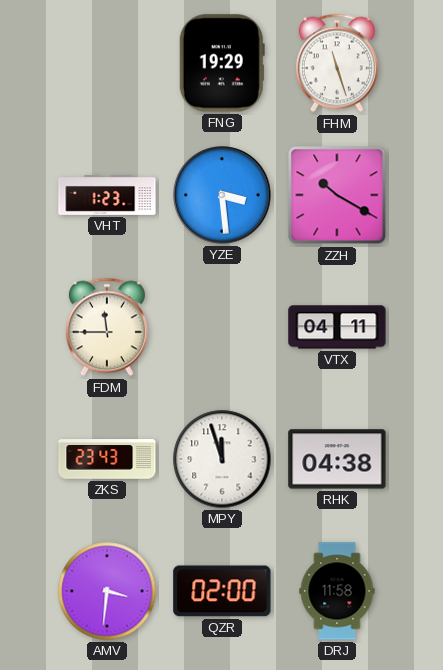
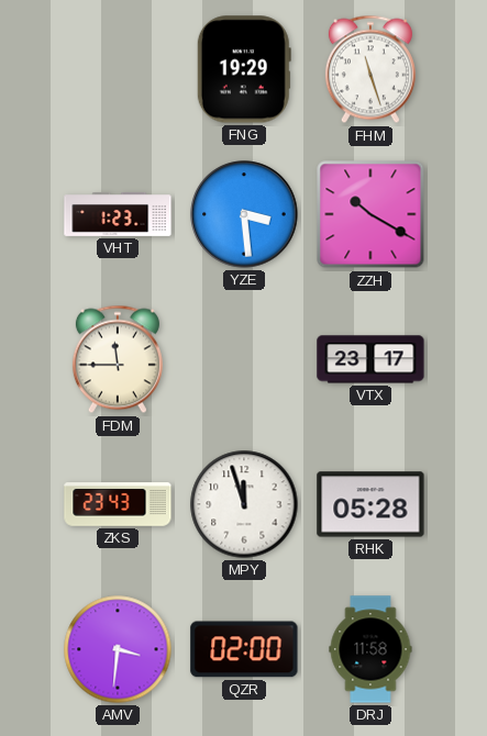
VTX: 04:11 -> 23:17 (370, 359)
RHK: 04:38 -> 05:28 (370, 504)
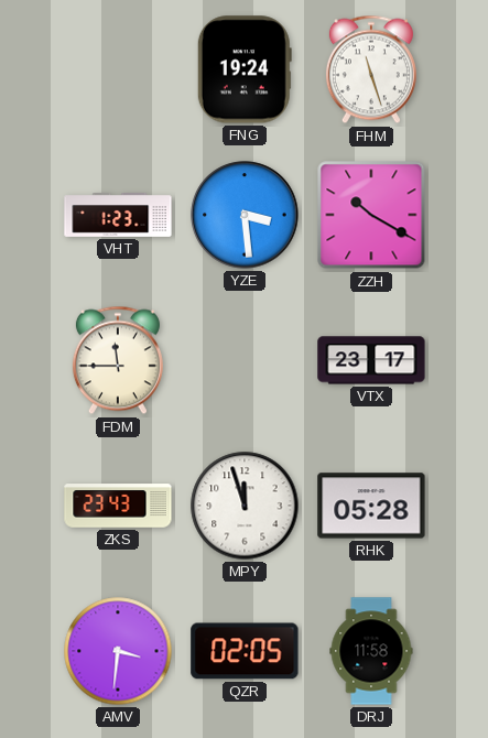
FNG: 19:29 -> 19:24 (245, 69)
QZR: 02:00 -> 02:05 (245, 651)
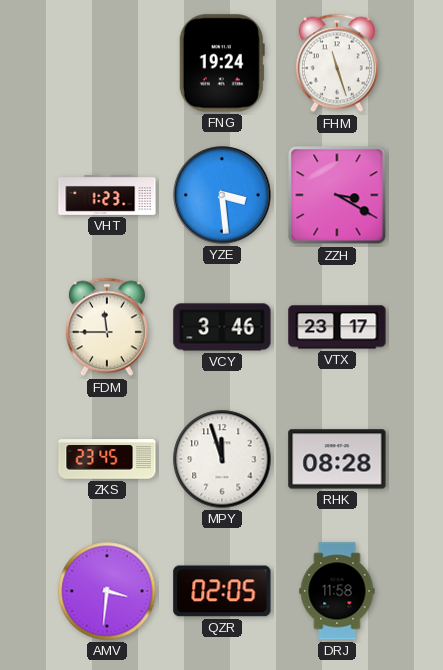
ZZH: 10:20 -> 3:20 (337, 195)
VCY: none -> 3:46 (222, 327)
ZKS: 23:43 -> 23:45 (107, 459)
RHK: 05:28 -> 08:28 (337, 459)
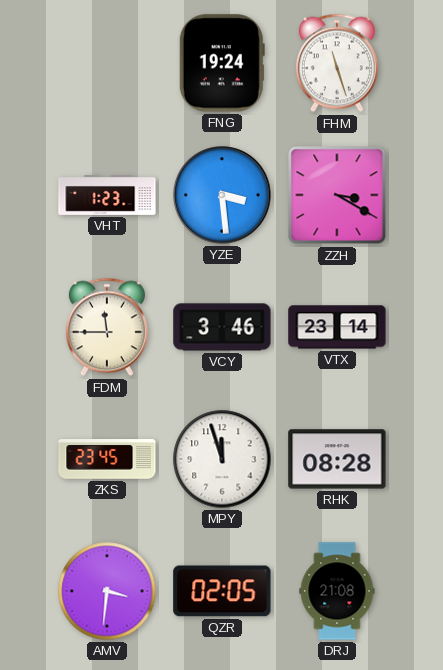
VTX: 23:17 -> 23:14 (337, 327)
DRJ: 11:58 -> 21:08 (337, 591)
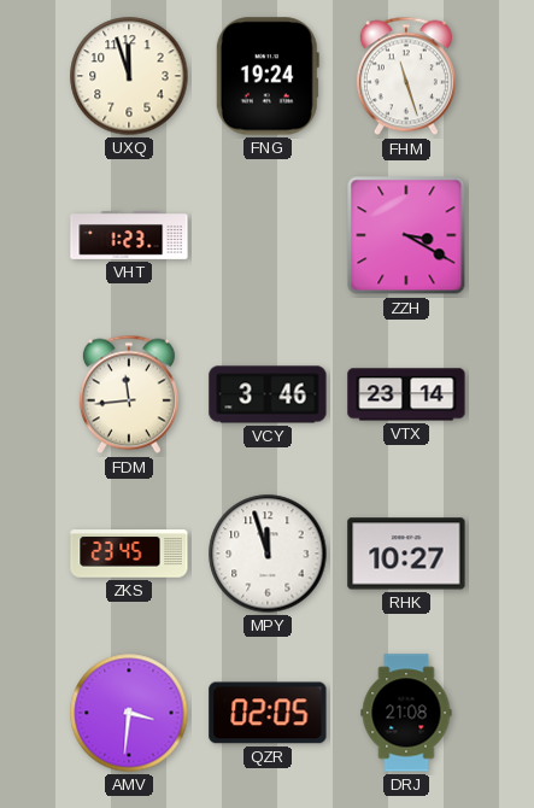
UXQ: none -> 11:57 (129, 76)
YZE: 3:29 -> none (222, 195)
FDM: 11:45 -> 11:44 (129, 394)
RHK: 08:28 -> 10:27 (406, 554)
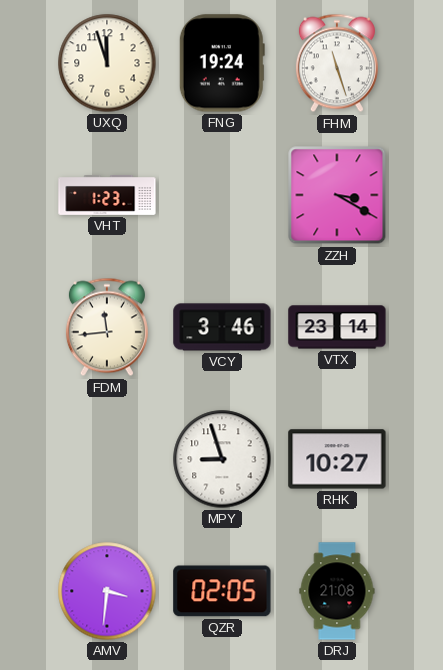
ZKS: 23:45 -> none (129, 554)
MPY: 11:57 -> 8:57 (222, 459)
